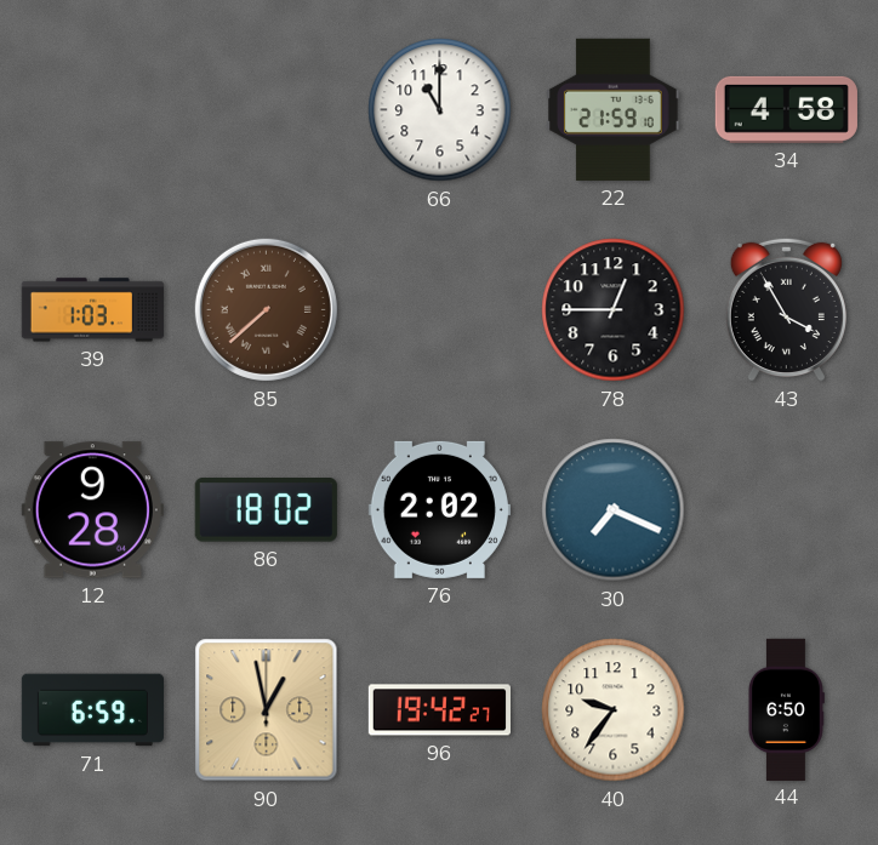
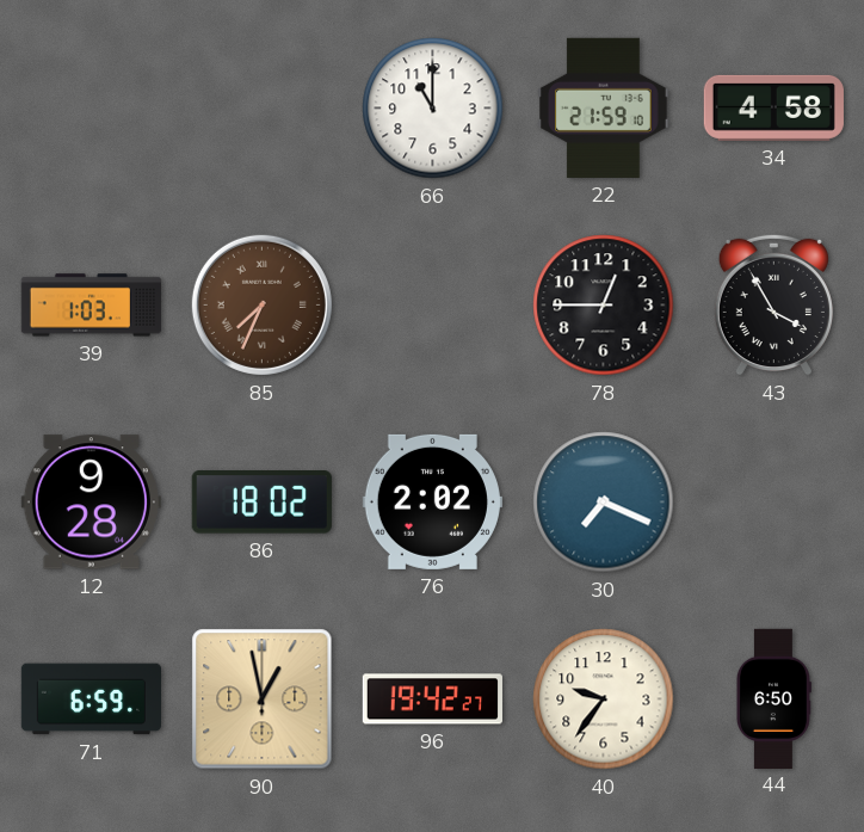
85: 7:38 -> 7:34 (261, 304)
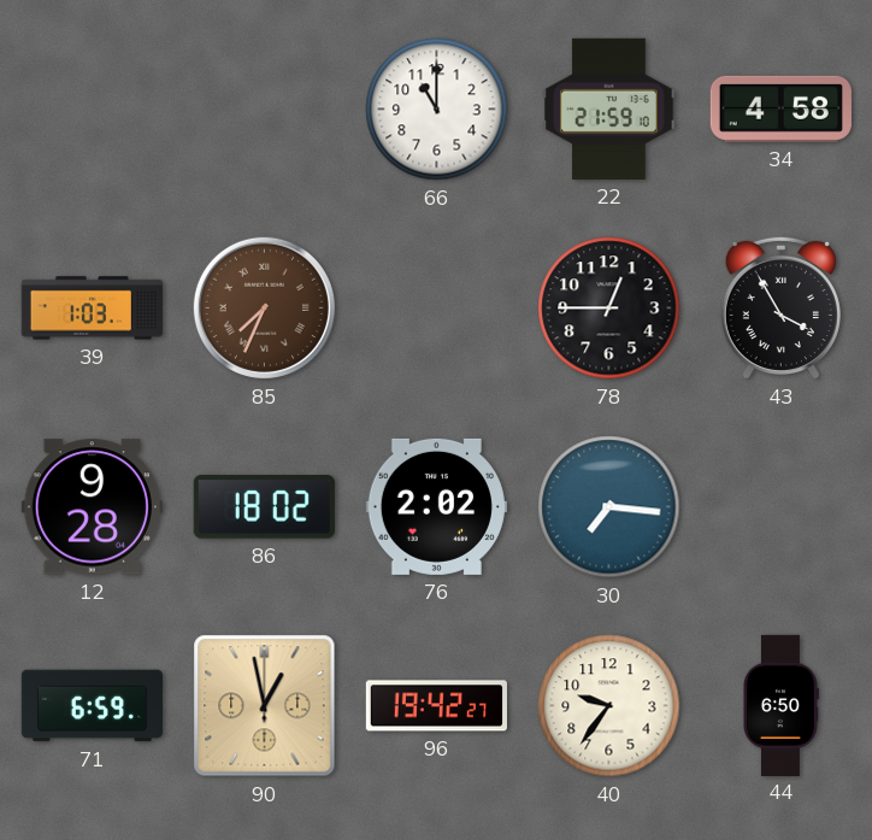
30: 7:19 -> 7:16 (609, 507)
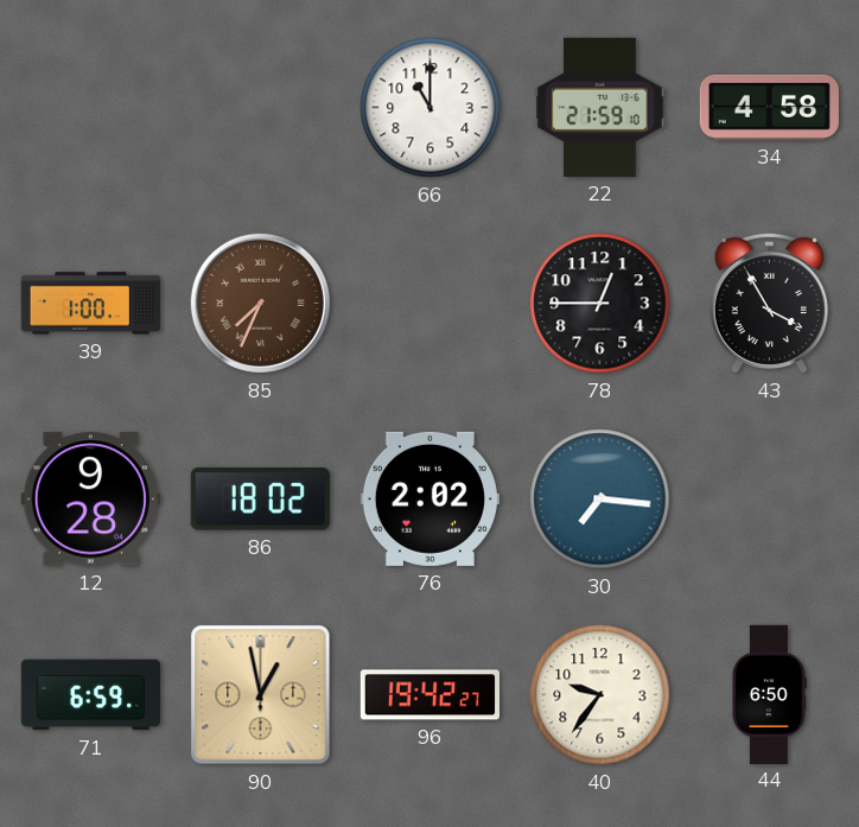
39: 1:03 -> 1:00 (90, 304)
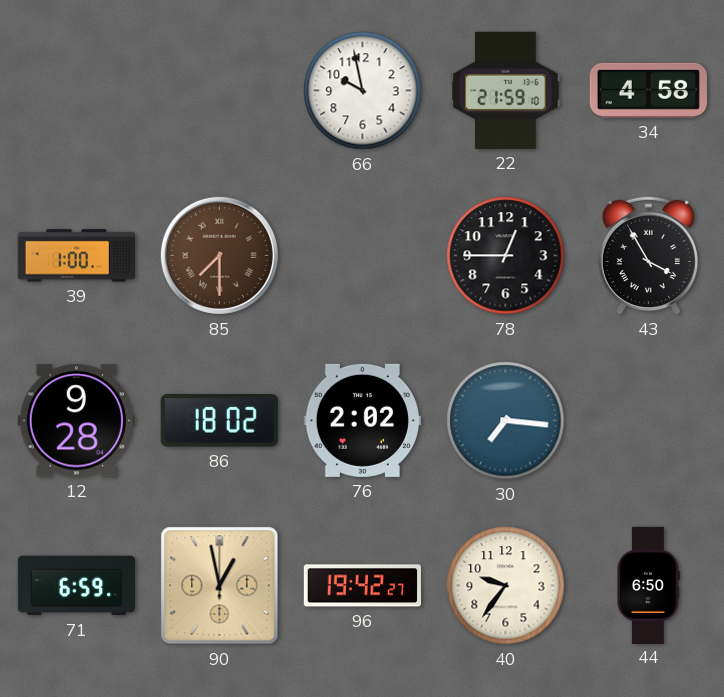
66: 11:00 -> 9:58 (363, 91)
85: 7:34 -> 7:30 (219, 255)
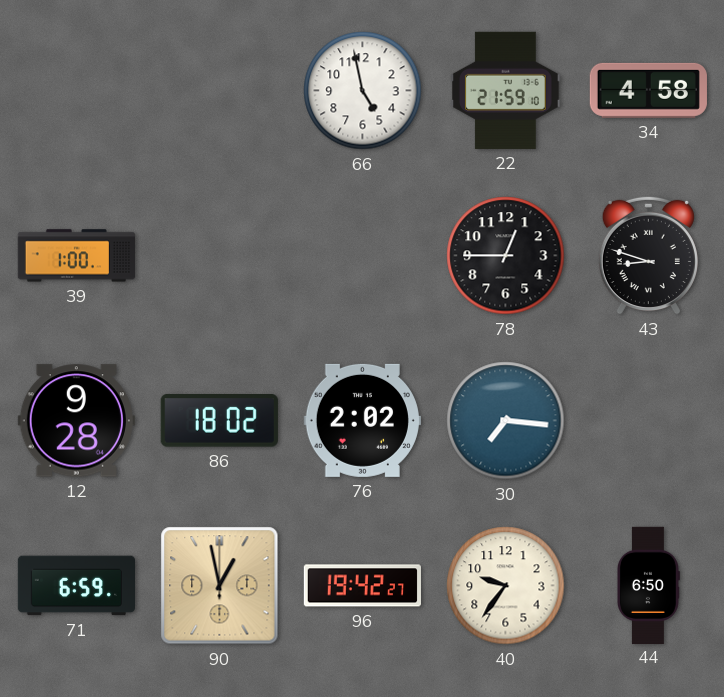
66: 9:58 -> 4:58 (363, 91)
85: 7:30 -> none (219, 255)
43: 3:55 -> 8:48 (648, 255)
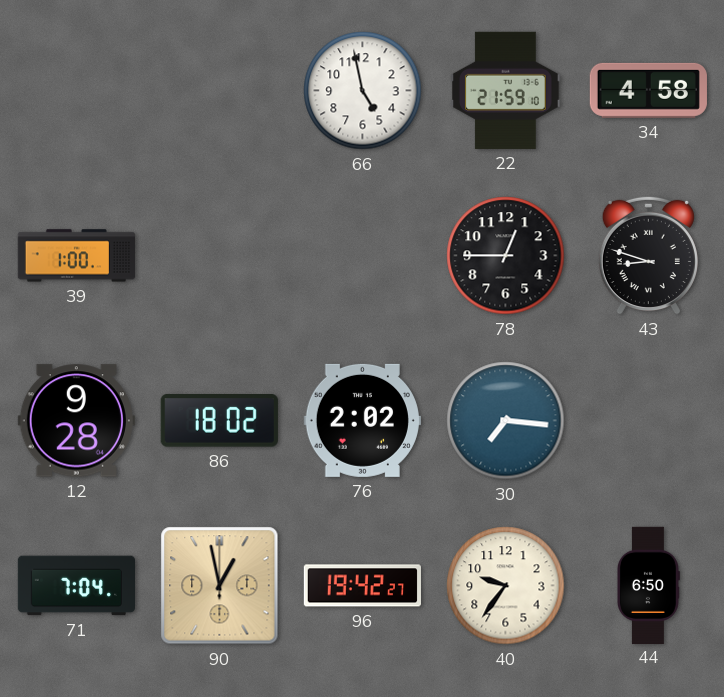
71: 6:59 -> 7:04 (76, 586)
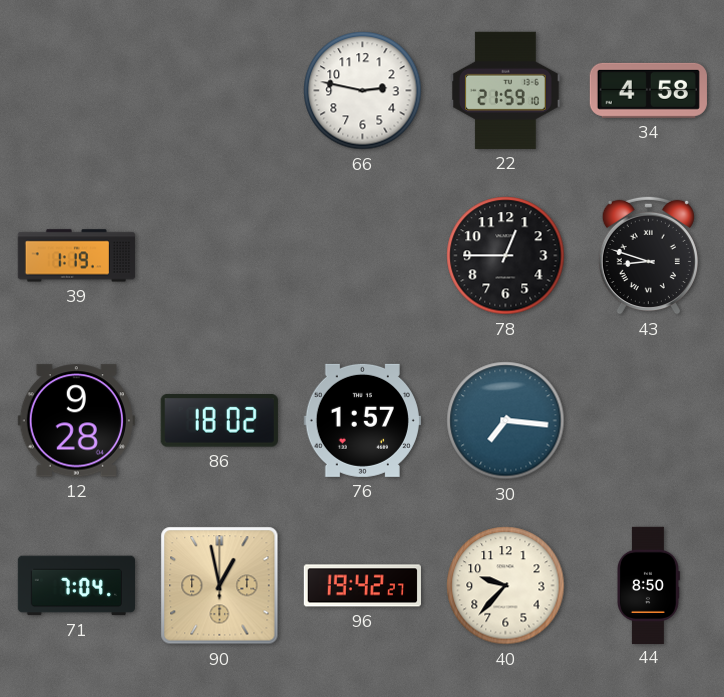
66: 4:58 -> 2:47 (363, 91)
39: 1:00 -> 1:19 (76, 256)
76: 2:02 -> 1:57 (362, 420)
40: 9:36 -> 9:37 (506, 586)
44: 6:50 -> 8:50 (648, 585)
